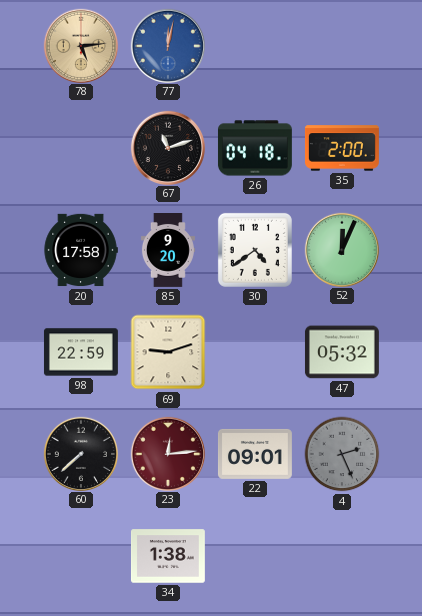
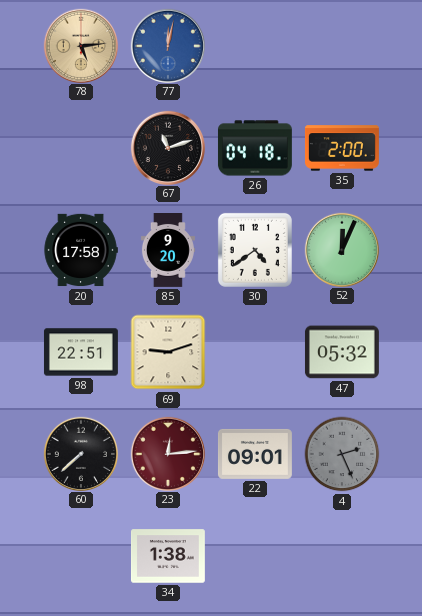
98: 22:59 -> 22:51 (81, 352)
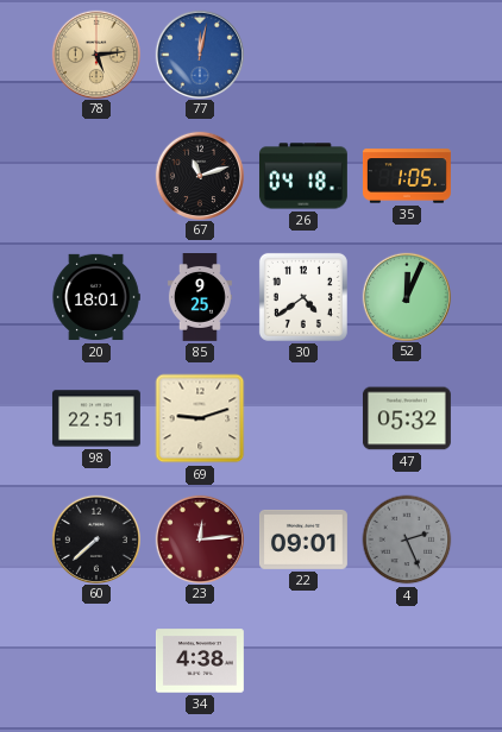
35: 2:00 -> 1:05 (407, 176)
20: 17:58 -> 18:01 (96, 297)
85: 9:20 -> 9:25 (200, 298)
34: 1:38 -> 4:38 (200, 661)
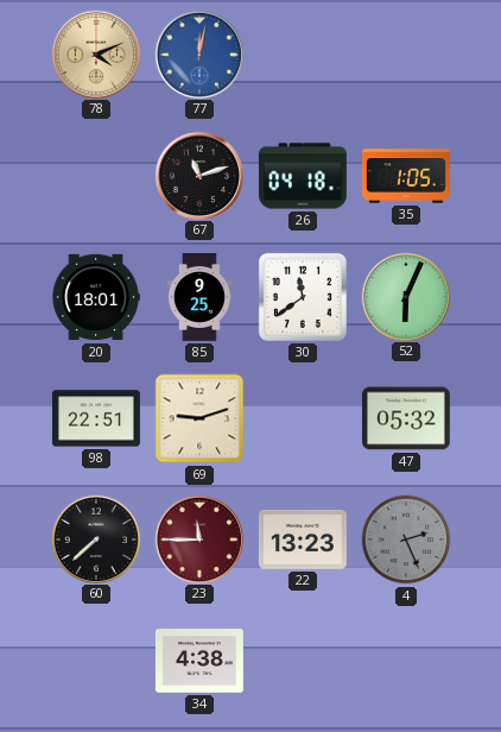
78: 5:14 -> 4:11 (95, 53)
30: 4:39 -> 11:39 (303, 297)
52: 12:04 -> 6:04 (405, 296)
23: 12:14 -> 11:45 (198, 538)
22: 09:01 -> 13:23 (303, 539)
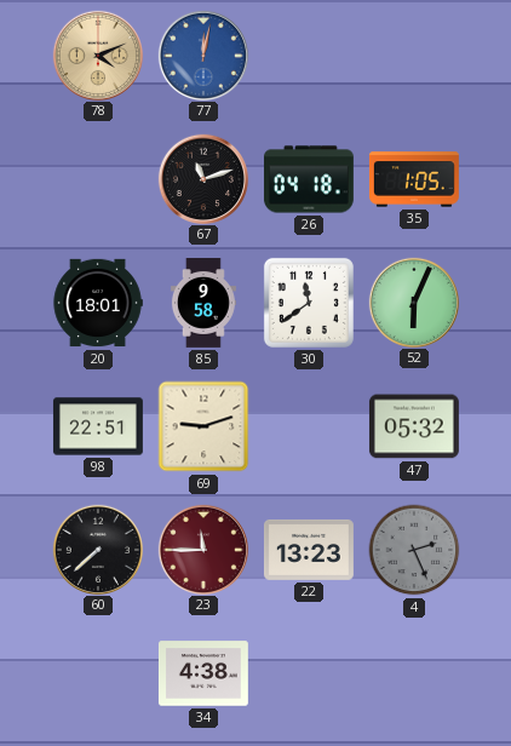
85: 9:25 -> 9:58 (203, 304)
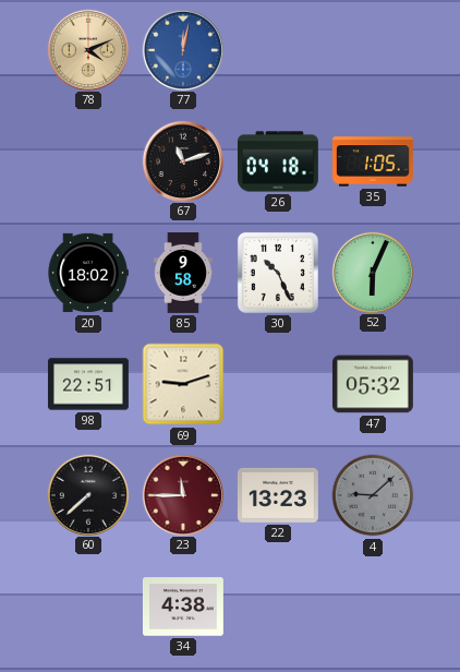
20: 18:01 -> 18:02 (88, 273)
30: 11:39 -> 10:26 (278, 273)
4: 2:26 -> 9:08 (373, 495)
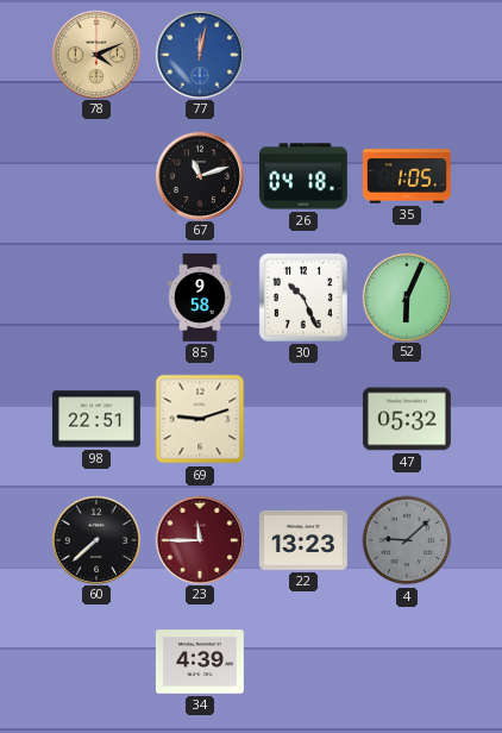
20: 18:02 -> none (88, 273)
34: 4:38 -> 4:39 (200, 662)
